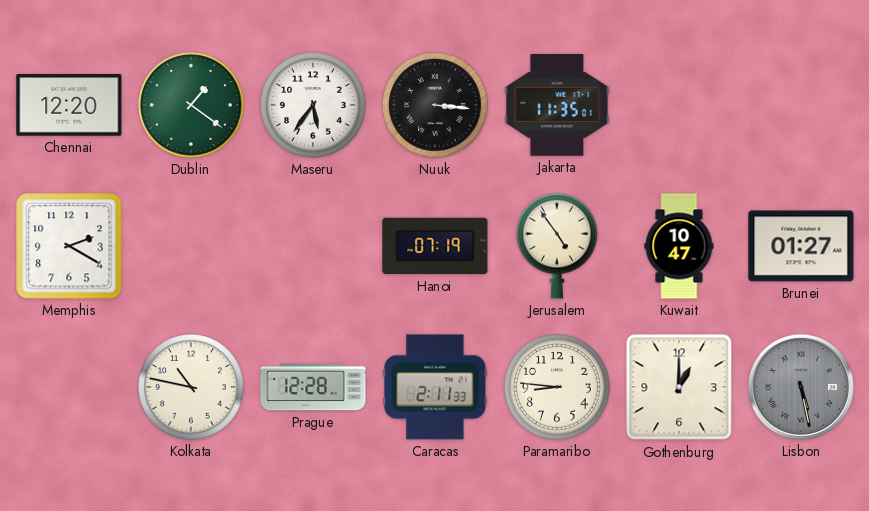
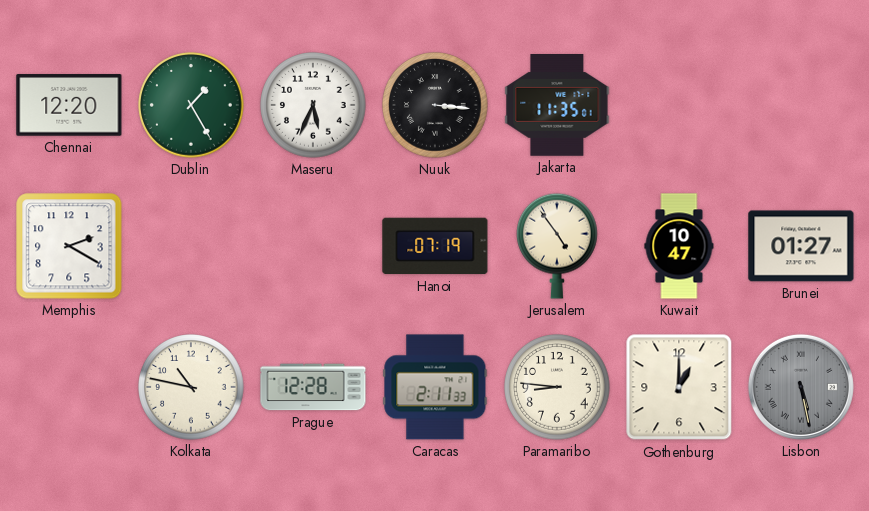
Dublin: 1:21 -> 1:25 (191, 105)
Maseru: 5:36 -> 5:34 (313, 105)
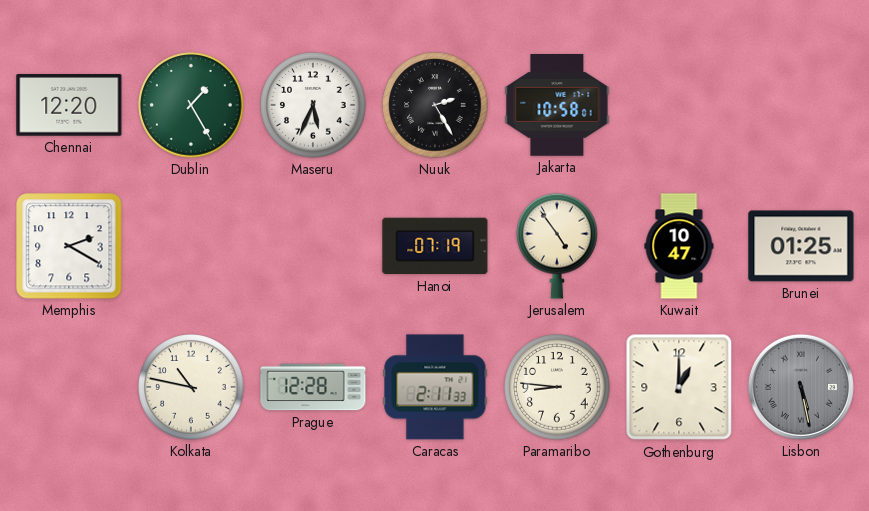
Nuuk: 3:16 -> 2:25 (435, 105)
Jakarta: 11:35 -> 10:58 (557, 106)
Brunei: 01:27 -> 01:25 (801, 246)
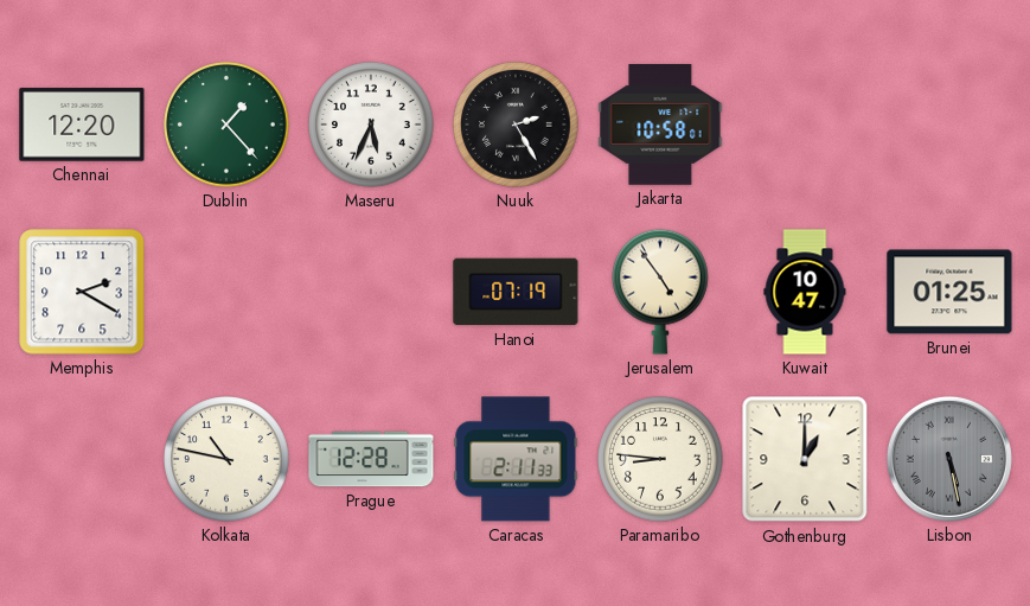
Dublin: 1:25 -> 1:23 (226, 125)
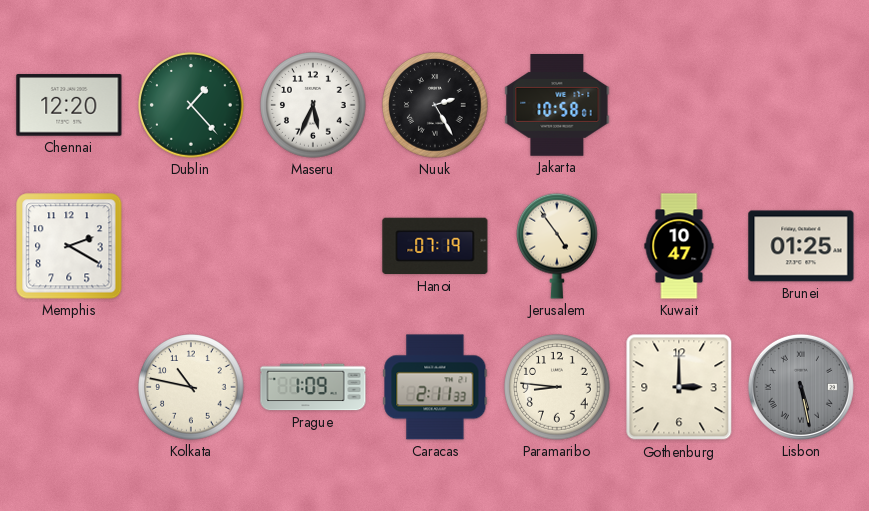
Prague: 12:28 -> 1:09 (313, 387)
Gothenburg: 1:00 -> 3:00 (679, 387)
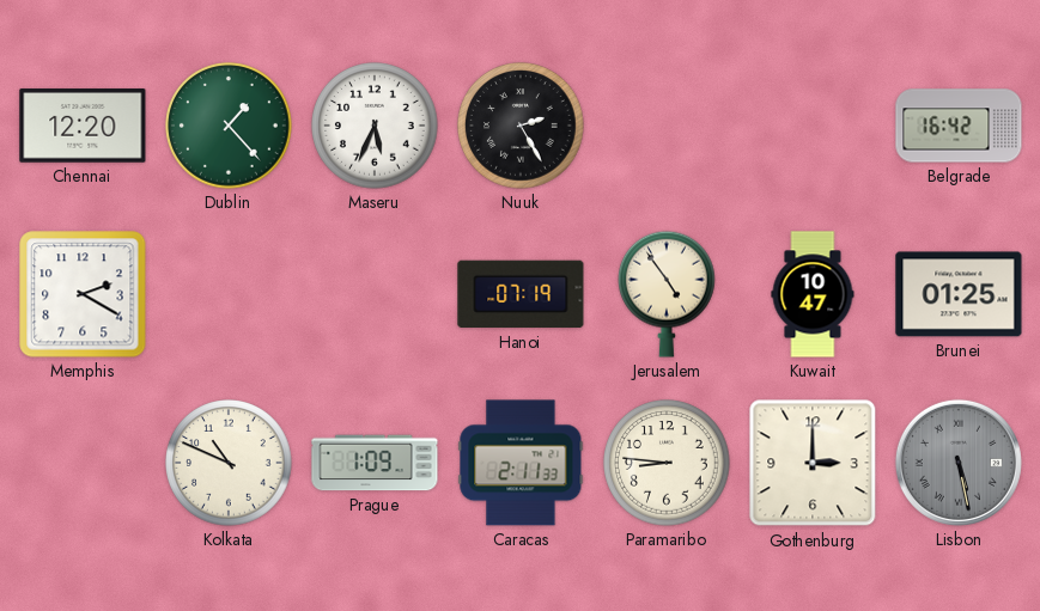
Jakarta: 10:58 -> none (557, 106)
Belgrade: none -> 16:42 (959, 126)
Kolkata: 10:47 -> 10:49 (229, 463)
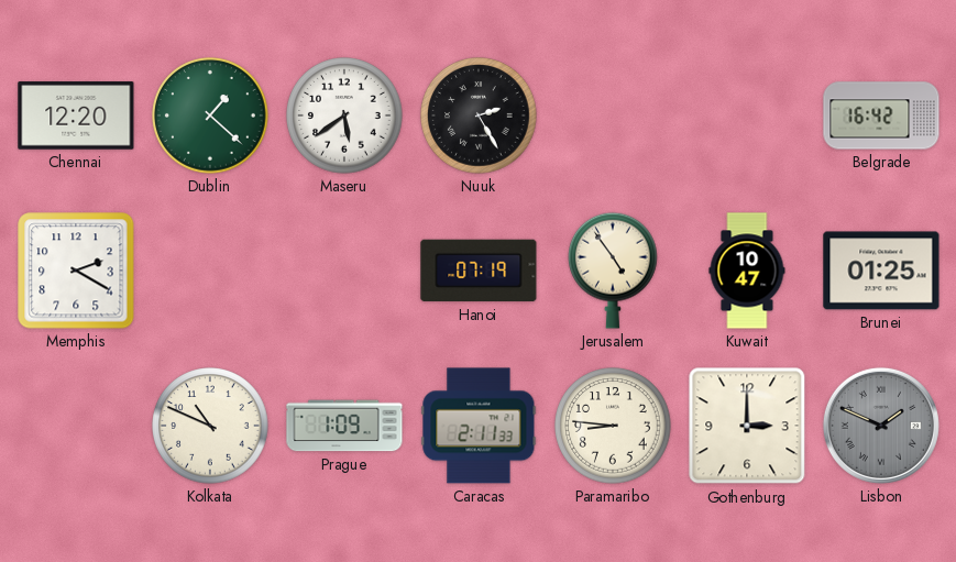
Dublin: 1:23 -> 1:22 (210, 115)
Maseru: 5:34 -> 5:39 (344, 115)
Lisbon: 5:28 -> 1:49 (881, 426)
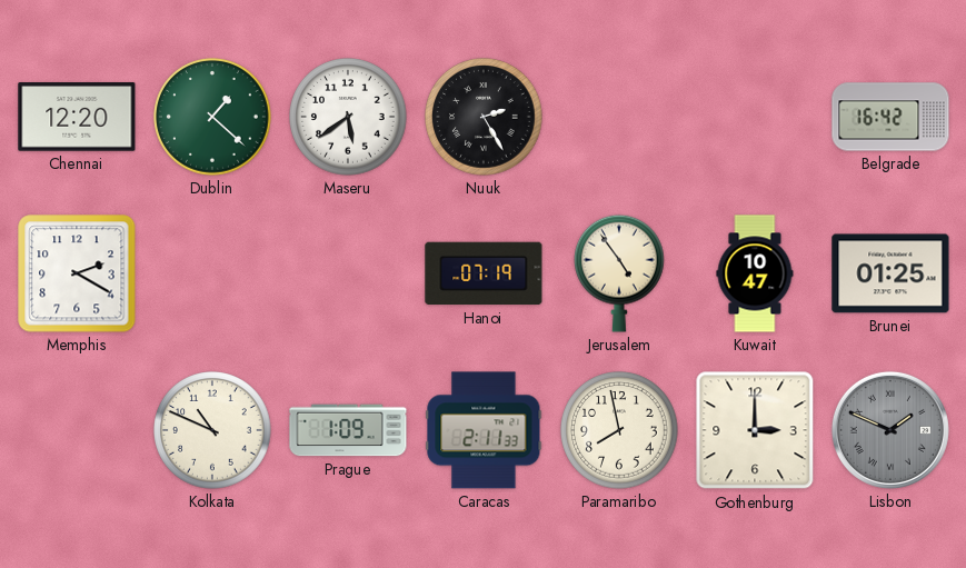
Paramaribo: 8:46 -> 7:58 (619, 430)
